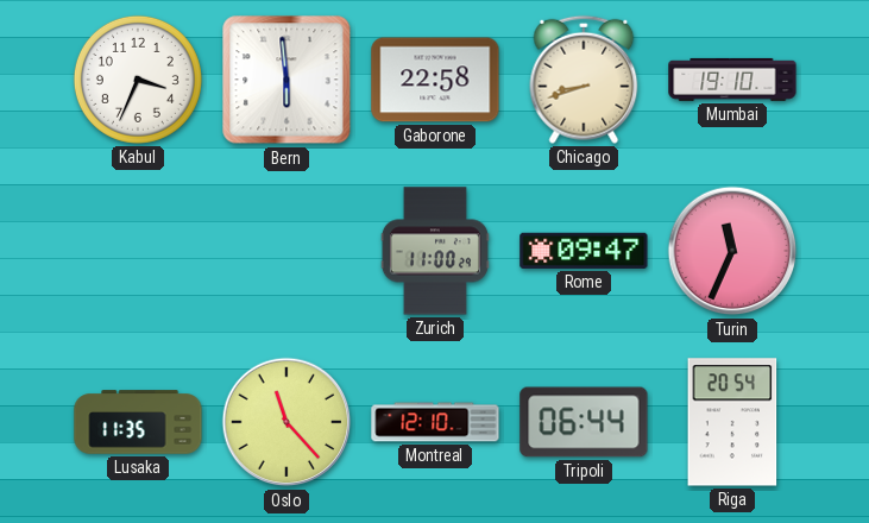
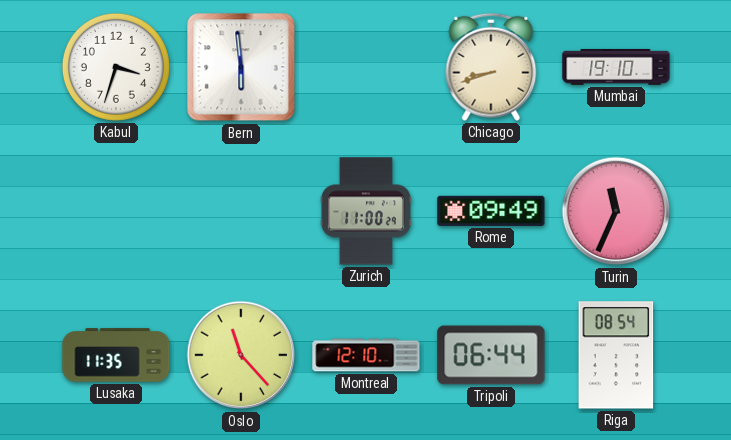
Kabul: 3:34 -> 3:33 (116, 67)
Gaborone: 22:58 -> none (435, 80)
Rome: 09:47 -> 09:49 (491, 211)
Riga: 20:54 -> 08:54 (616, 355)
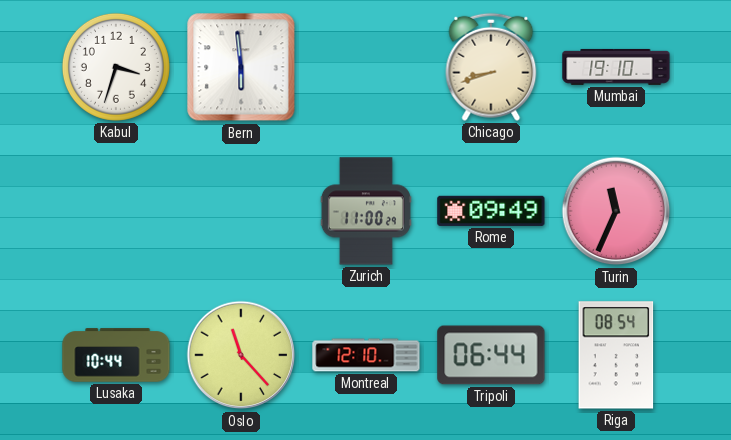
Lusaka: 11:35 -> 10:44 (116, 355)
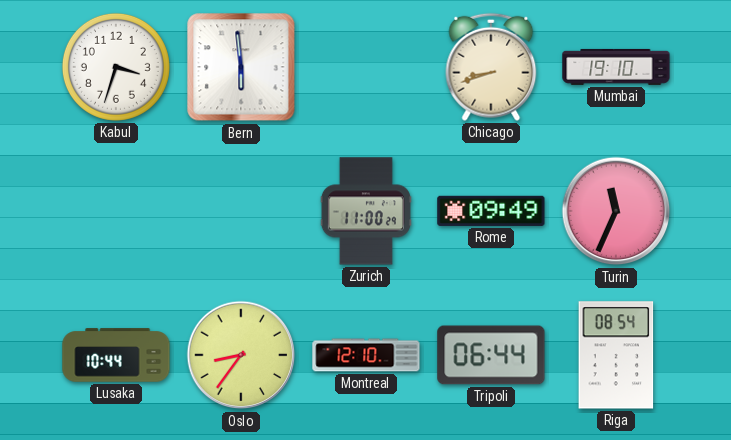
Oslo: 11:23 -> 8:36 (241, 355)
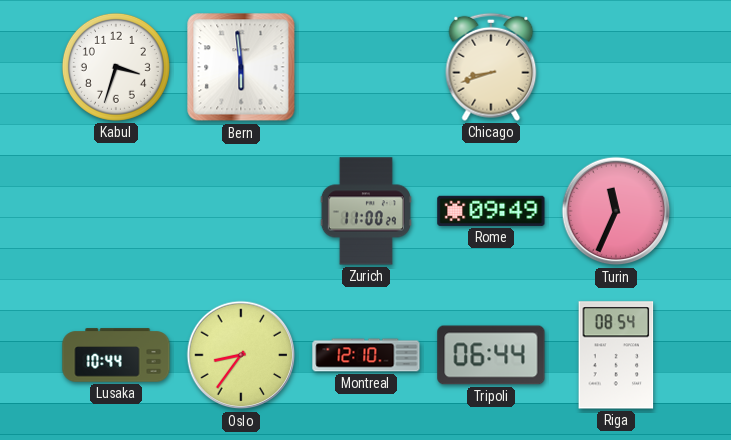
Mumbai: 19:10 -> none (616, 67)
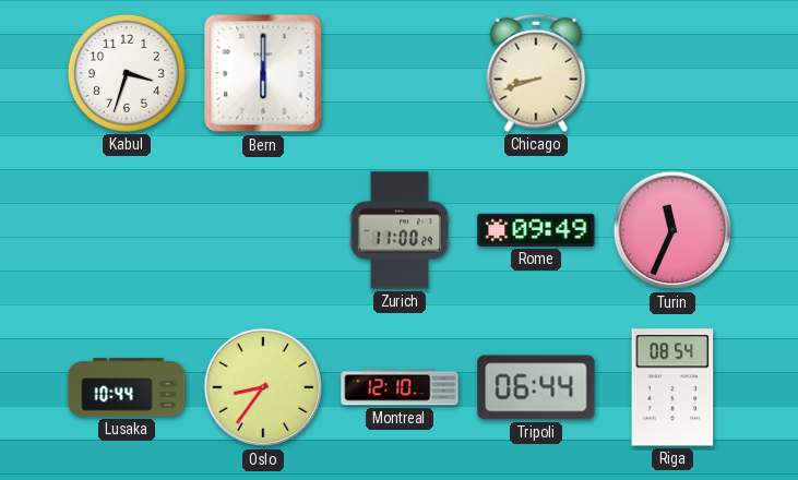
Bern: 5:59 -> 6:00 (263, 73)
